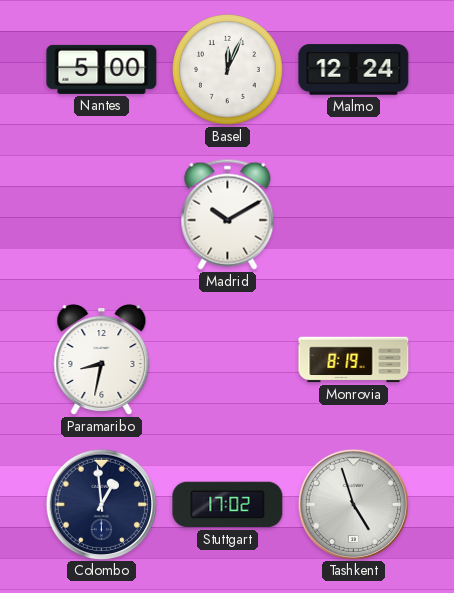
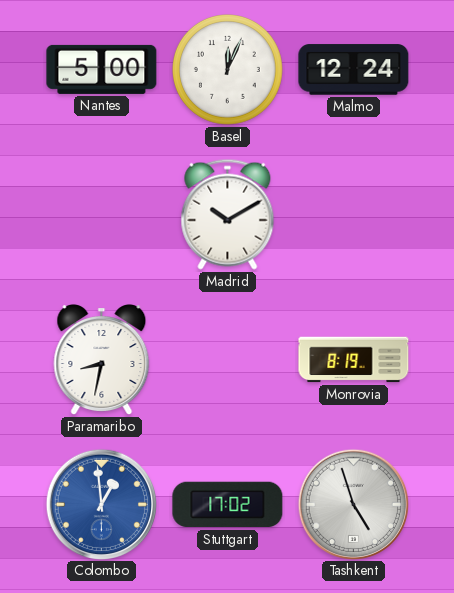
Colombo dial: navy -> blue (101, 504)
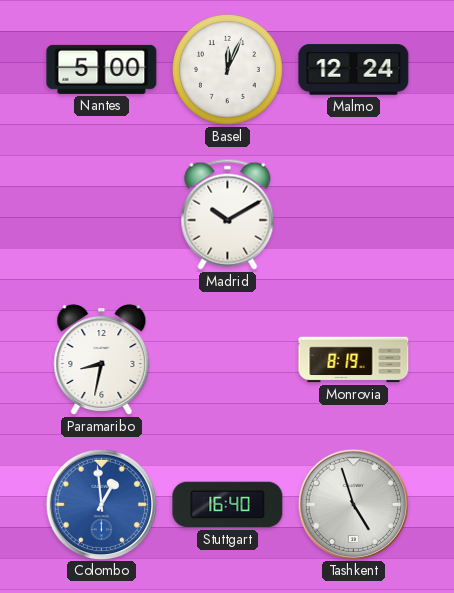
Stuttgart: 17:02 -> 16:40 (228, 505)
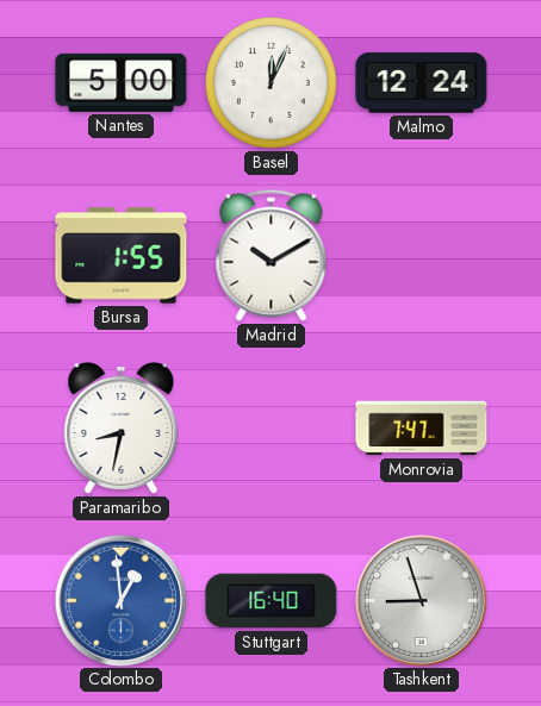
Bursa: none -> 1:55 (122, 256)
Monrovia: 8:19 -> 7:47 (422, 429)
Tashkent: 4:57 -> 8:57 (421, 600)
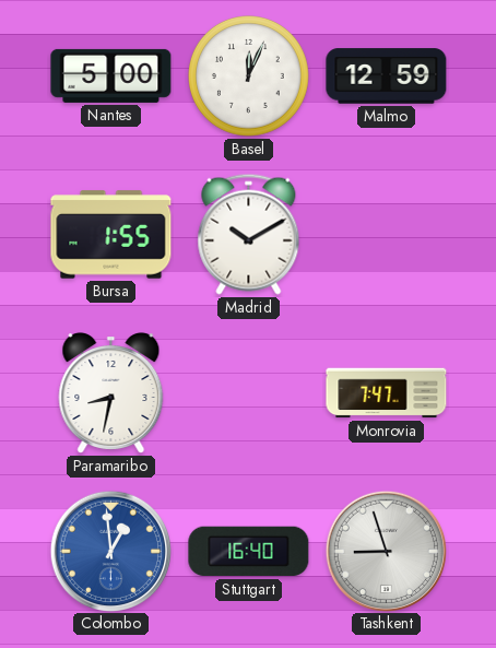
Malmo: 12:24 -> 12:59 (387, 76)
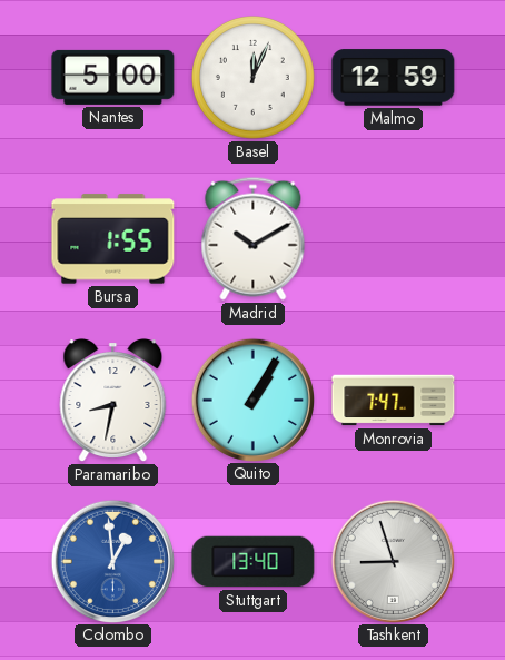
Quito: none -> 1:05 (253, 400)
Stuttgart: 16:40 -> 13:40 (254, 562)
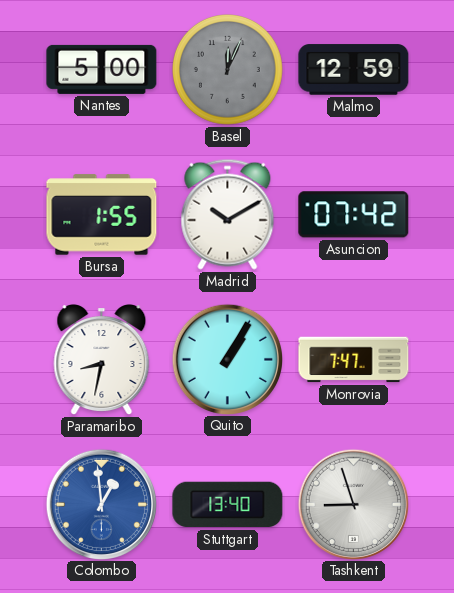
Basel dial: white -> grey (228, 70)
Asuncion: none -> 07:42 (354, 215)
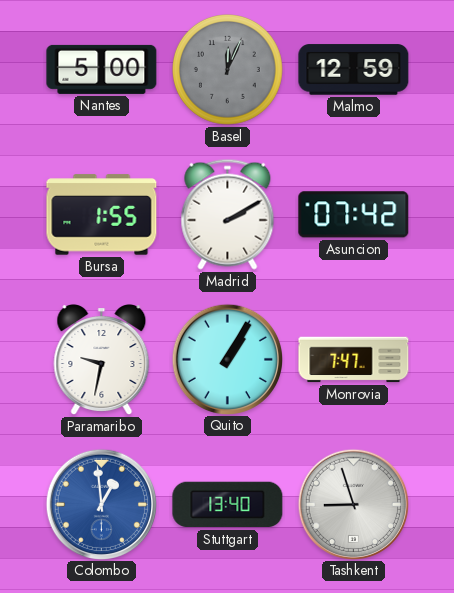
Madrid: 10:10 -> 2:10 (228, 214)
Paramaribo: 8:32 -> 9:32 (102, 360)
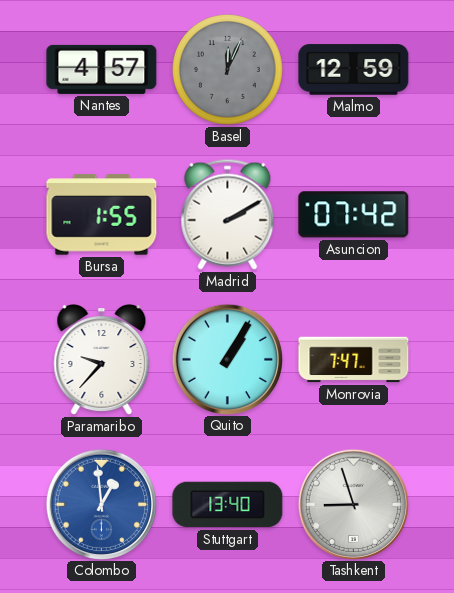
Nantes: 5:00 -> 4:57 (102, 69)
Paramaribo: 9:32 -> 9:37 (102, 360)
